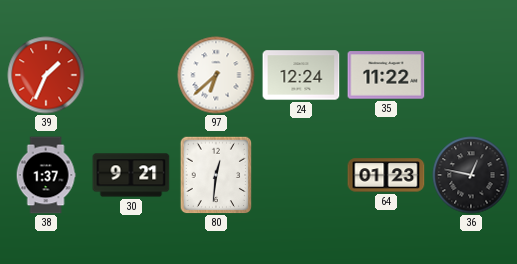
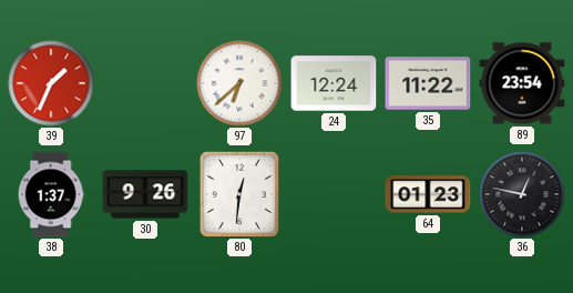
89: none -> 23:54 (522, 83)
30: 9:21 -> 9:26 (145, 194)
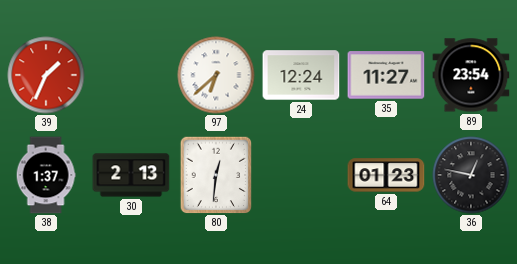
35: 11:22 -> 11:27 (386, 75)
30: 9:26 -> 2:13 (131, 175)
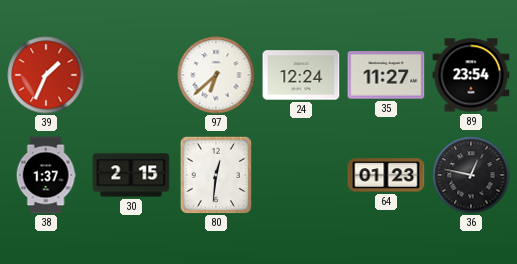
30: 2:13 -> 2:15 (131, 175)
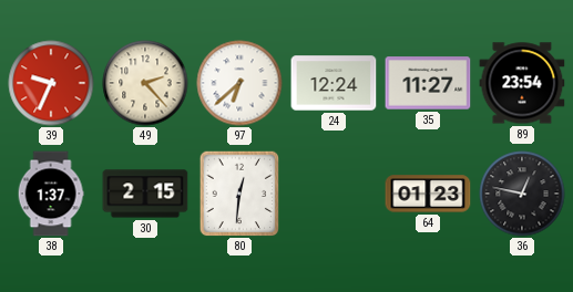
39: 1:34 -> 9:34 (51, 83)
49: none -> 2:23 (145, 83)
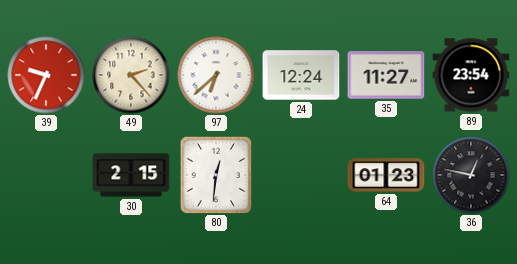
38: 1:37 -> none (51, 194)
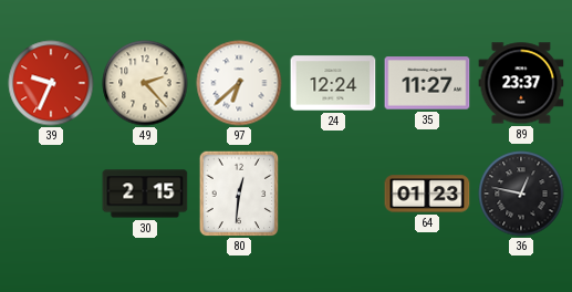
89: 23:54 -> 23:37 (521, 83)
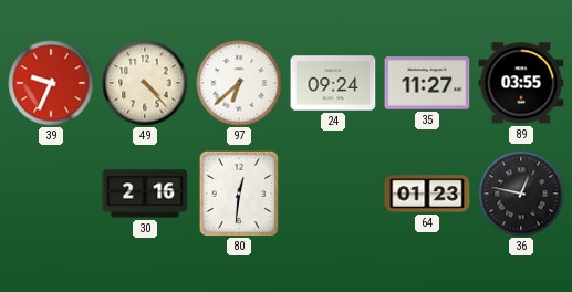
49: 2:23 -> 4:23 (145, 83)
24: 12:24 -> 09:24 (333, 83)
89: 23:37 -> 03:55 (521, 83)
30: 2:15 -> 2:16 (145, 194)
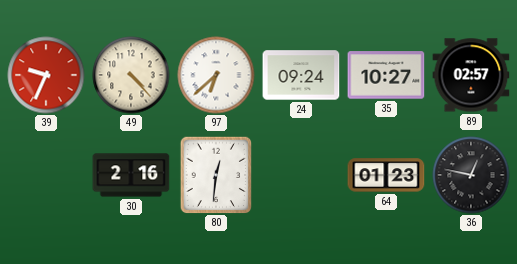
35: 11:27 -> 10:27 (386, 75)
89: 03:55 -> 02:57 (471, 75)
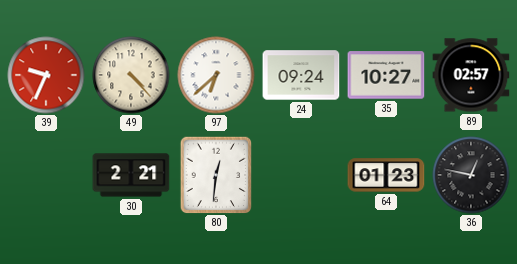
30: 2:16 -> 2:21 (131, 175)
